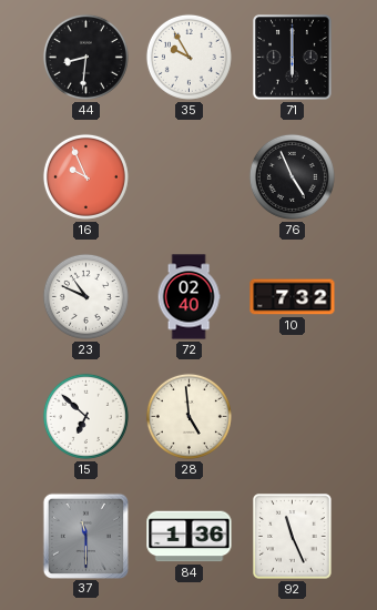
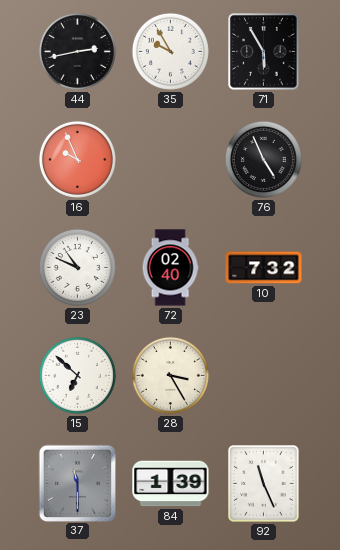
44: 8:31 -> 2:43 (77, 51)
71: 6:00 -> 5:55 (264, 52)
28: 4:59 -> 3:25 (170, 375)
84: 1:36 -> 1:39 (171, 484)
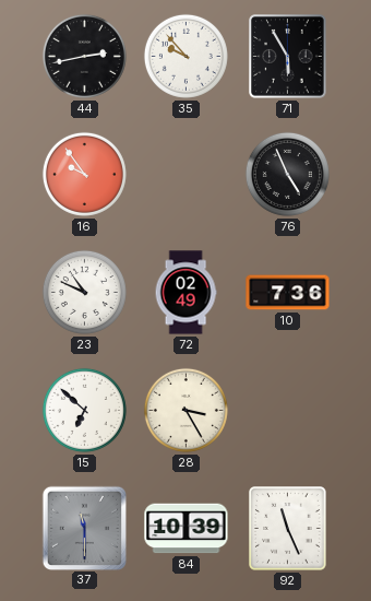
35: 9:55 -> 9:53 (185, 56)
16: 9:56 -> 9:54 (84, 174)
72: 02:40 -> 02:49 (185, 293)
10: 7:32 -> 7:36 (288, 293)
84: 1:39 -> 10:39 (187, 529)
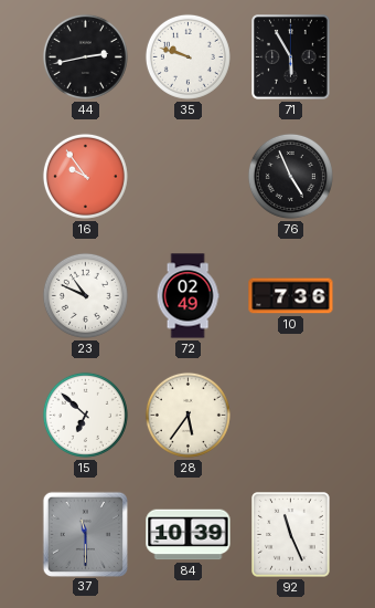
35: 9:53 -> 9:48 (187, 56)
28: 3:25 -> 5:36 (187, 415)
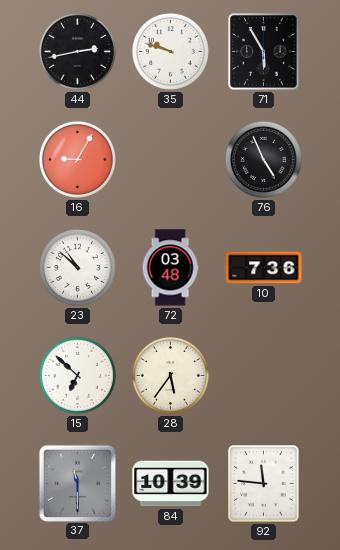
16: 9:54 -> 9:05 (77, 159)
23: 10:49 -> 10:52 (77, 267)
72: 02:49 -> 03:48 (170, 268)
92: 11:26 -> 11:46 (264, 484)
